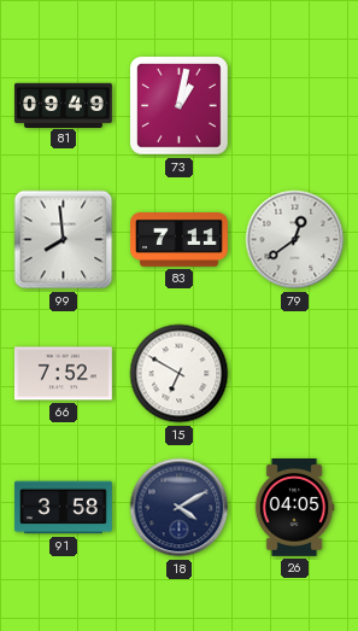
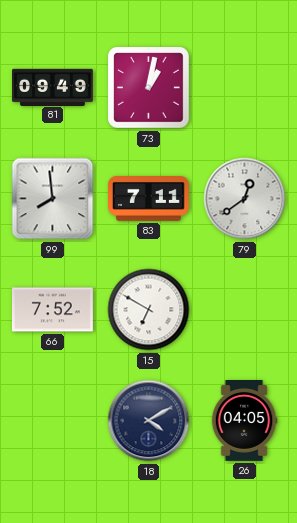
91: 3:58 -> none (64, 508)
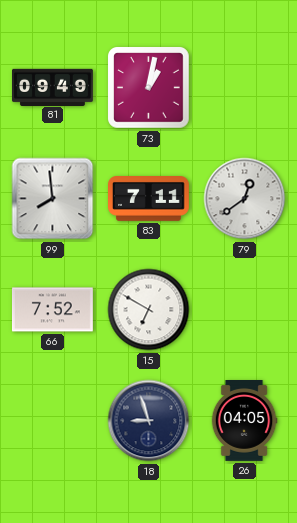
18: 4:10 -> 8:57 (149, 421)
